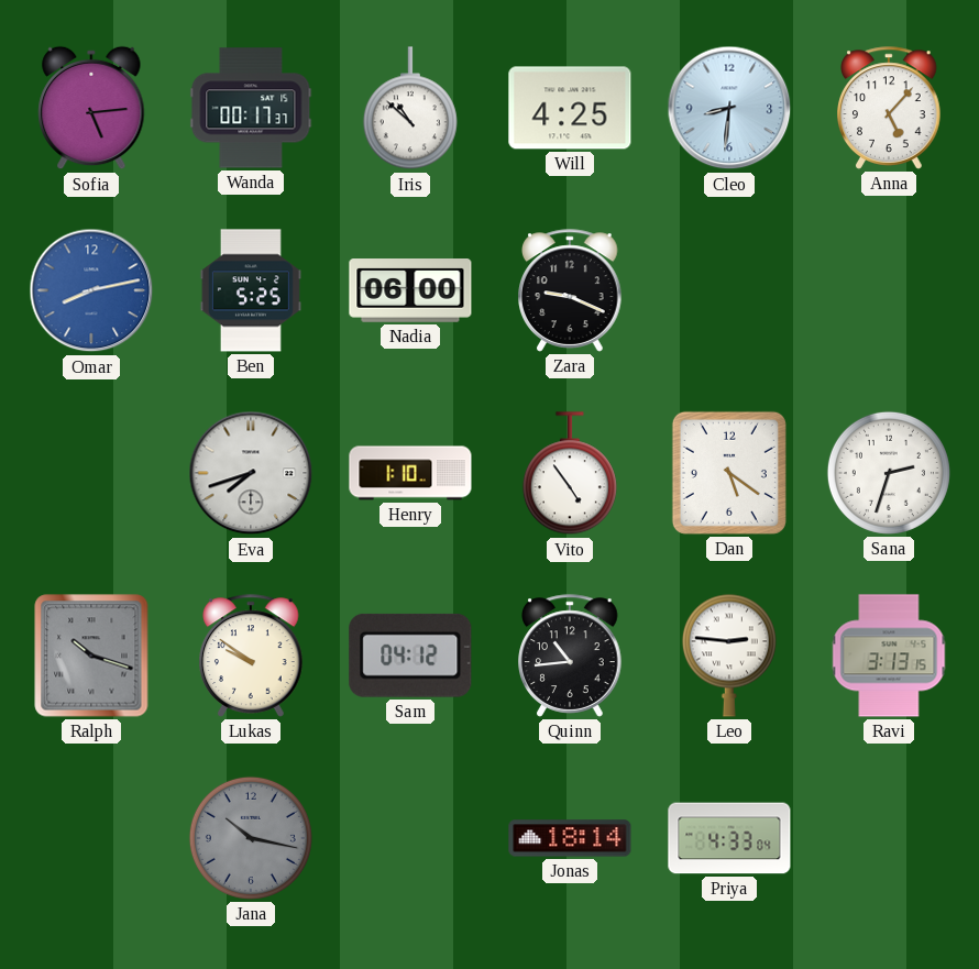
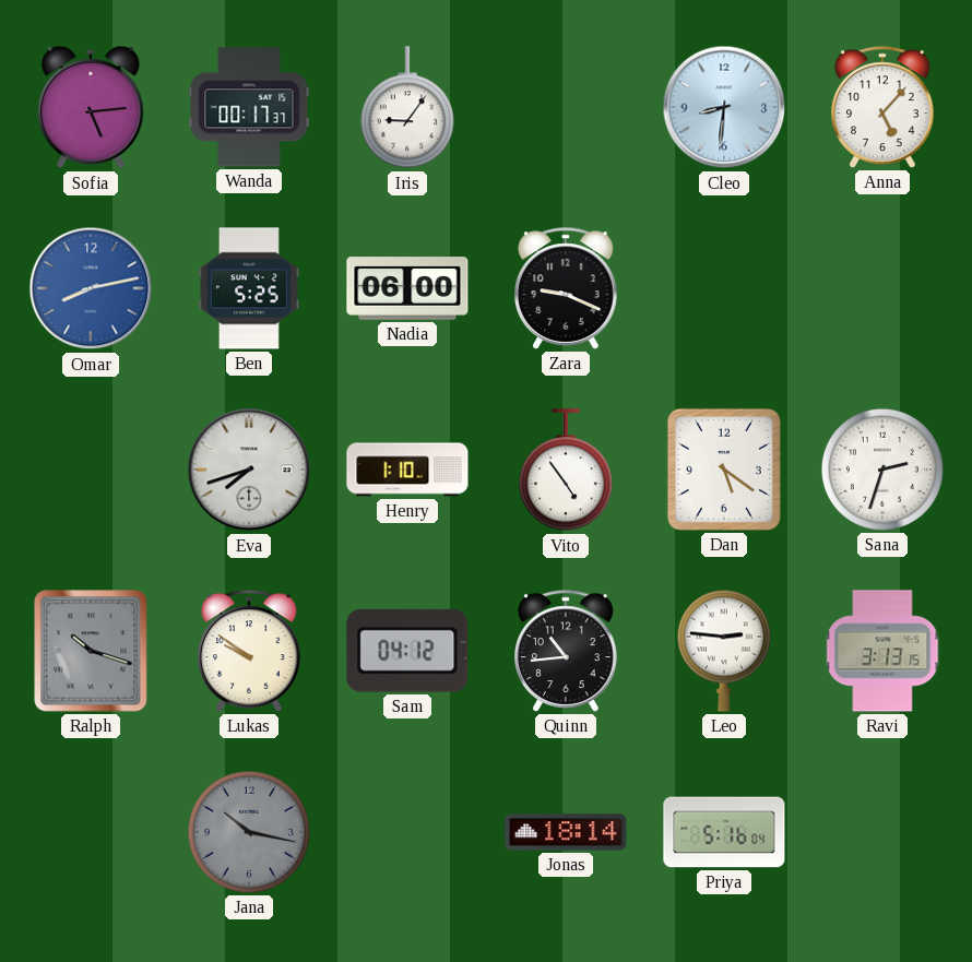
Iris: 10:52 -> 9:06 (407, 108)
Will: 4:25 -> none (570, 108)
Priya: 4:33 -> 5:16 (724, 832)
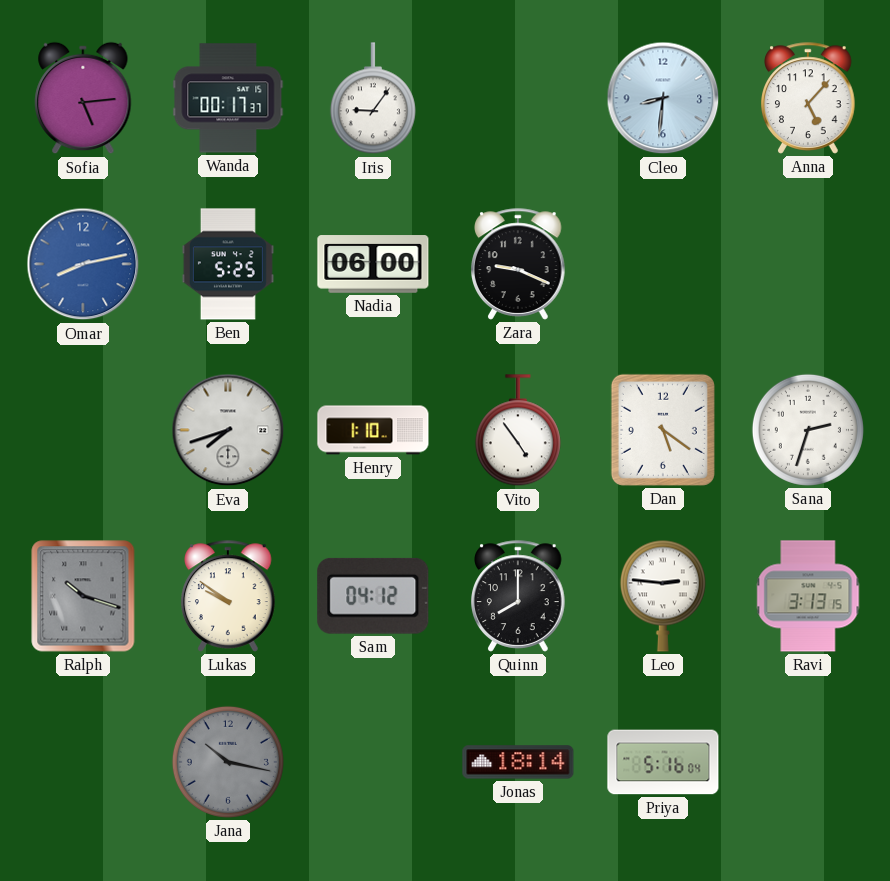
Quinn: 10:44 -> 8:00 (518, 596)
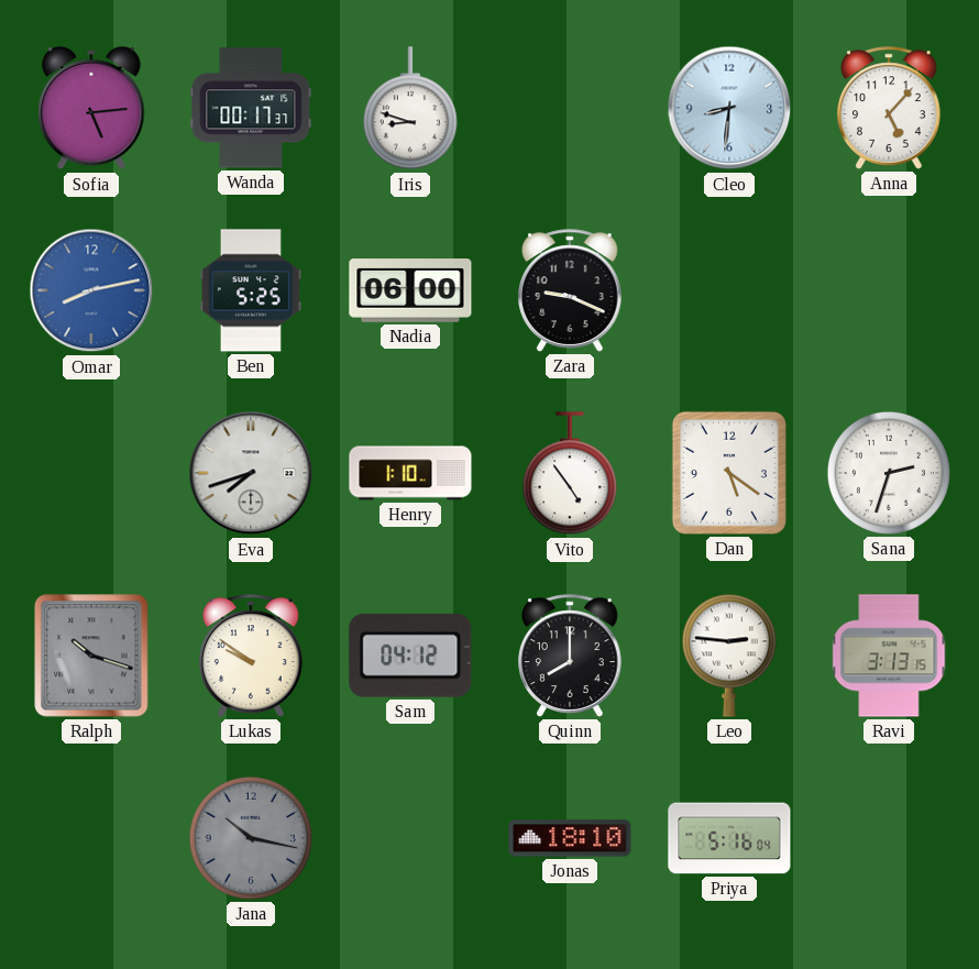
Iris: 9:06 -> 8:48 (410, 109)
Jonas: 18:14 -> 18:10 (570, 838)
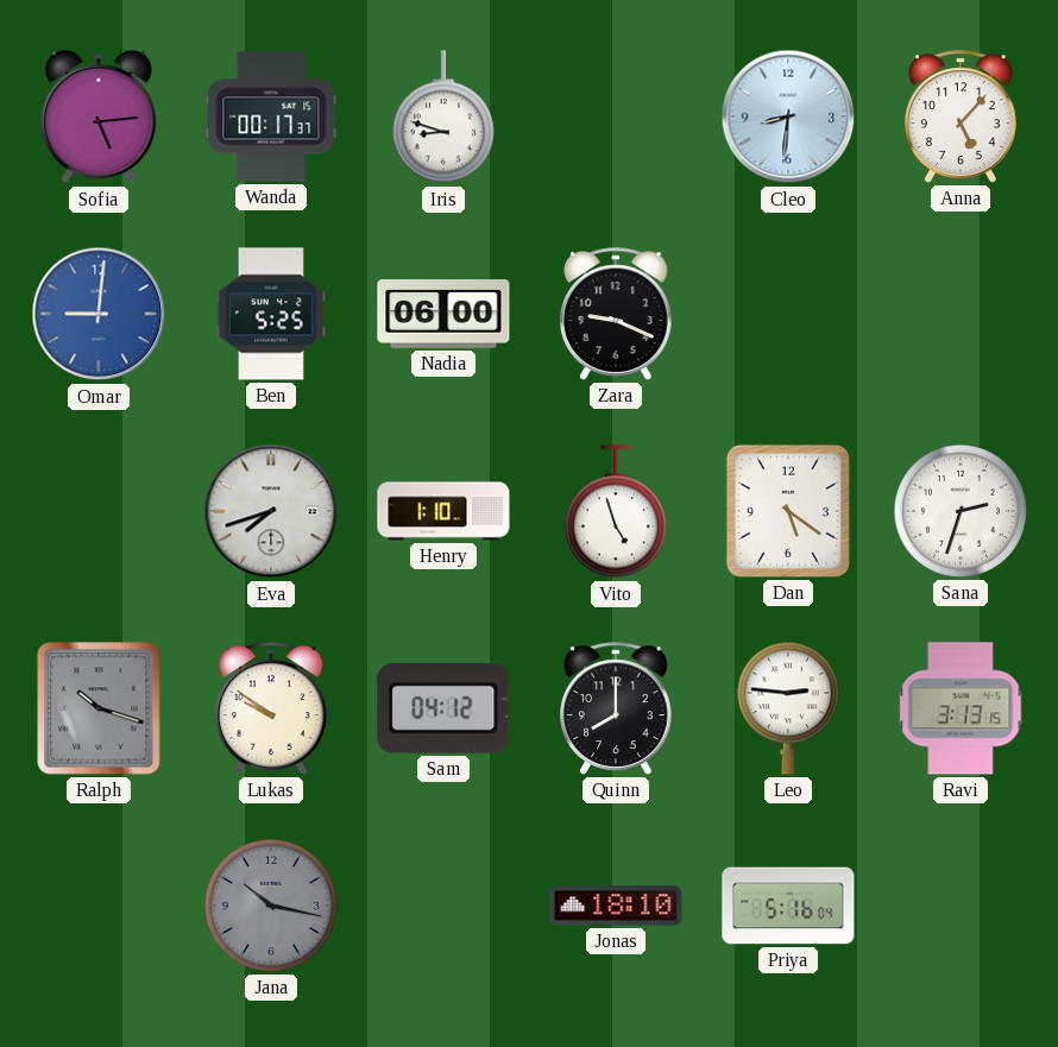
Omar: 8:13 -> 9:01 (99, 314)
Vito: 4:54 -> 4:57 (616, 512)
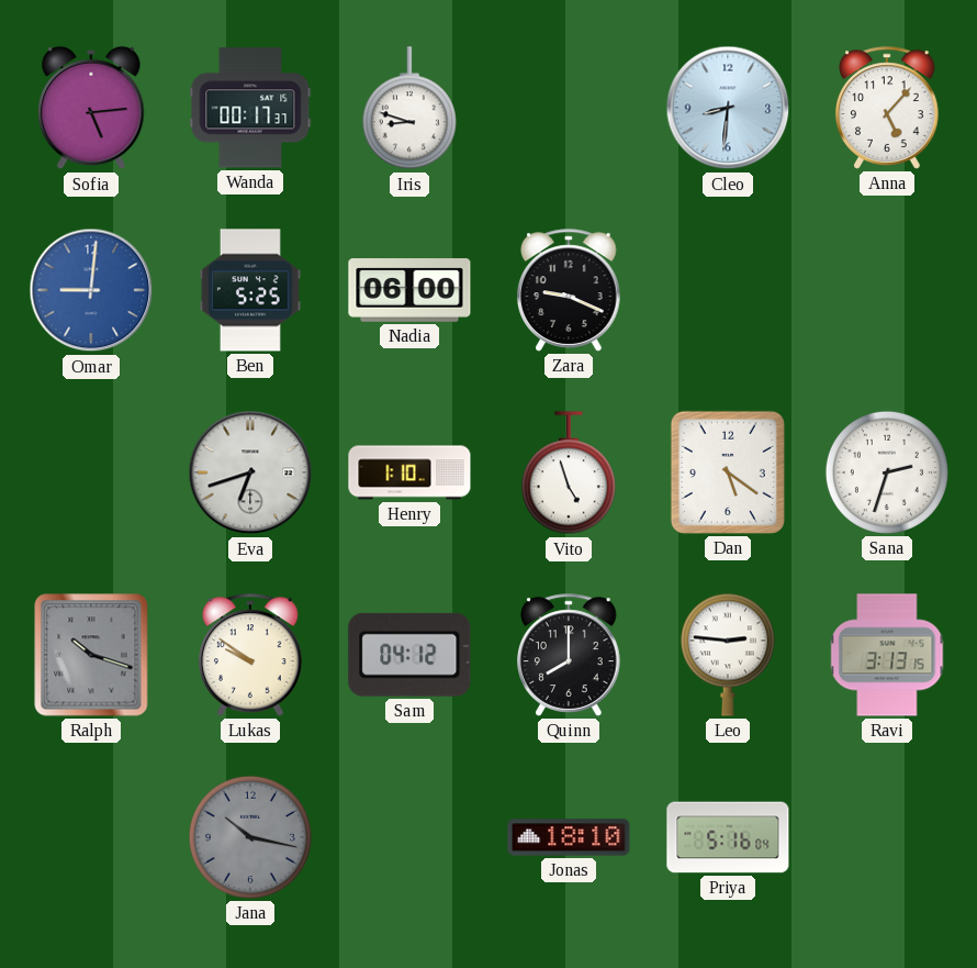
Eva: 7:42 -> 6:42 (250, 472)
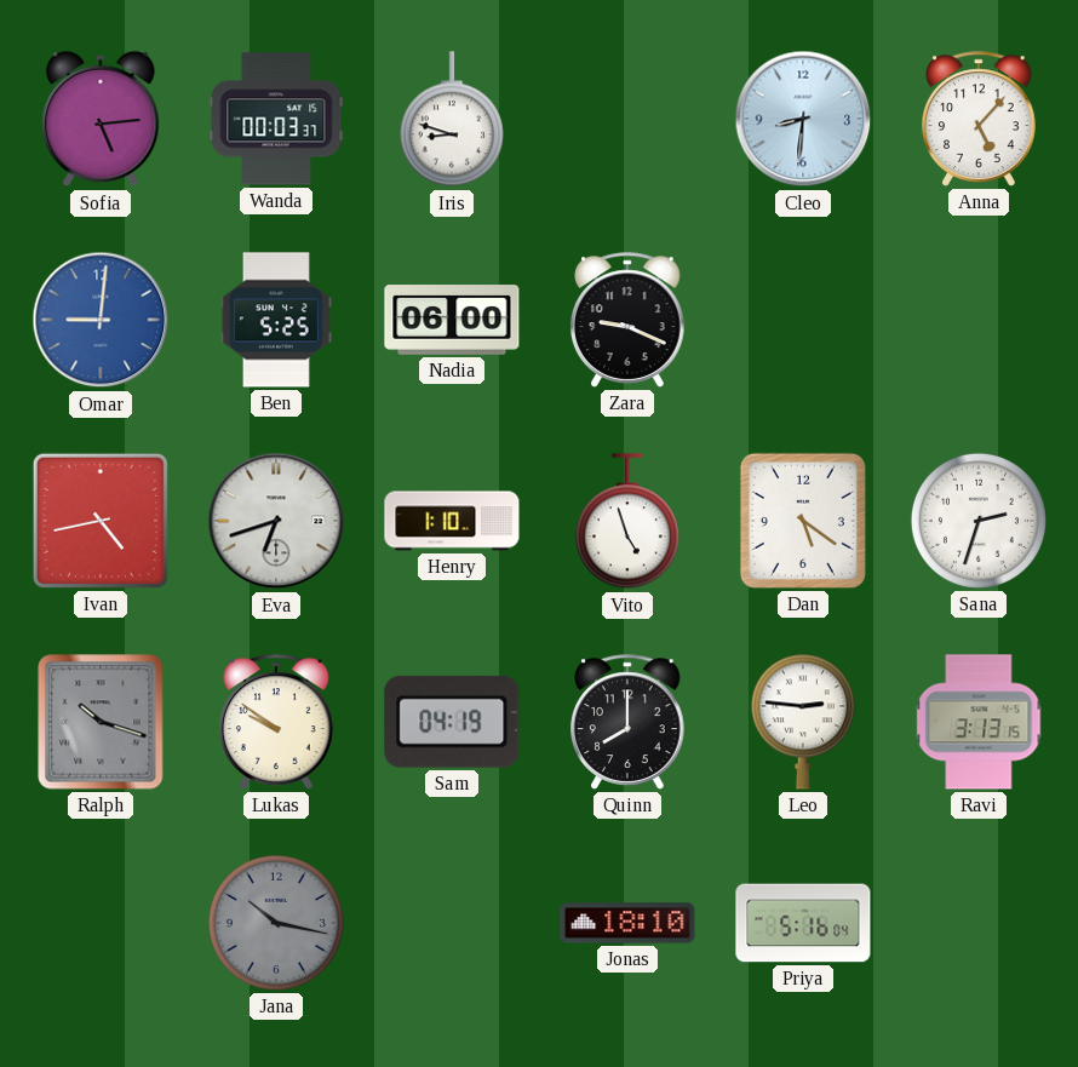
Wanda: 00:17 -> 00:03 (276, 119)
Ivan: none -> 4:43 (101, 521)
Sam: 04:12 -> 04:19 (452, 722)
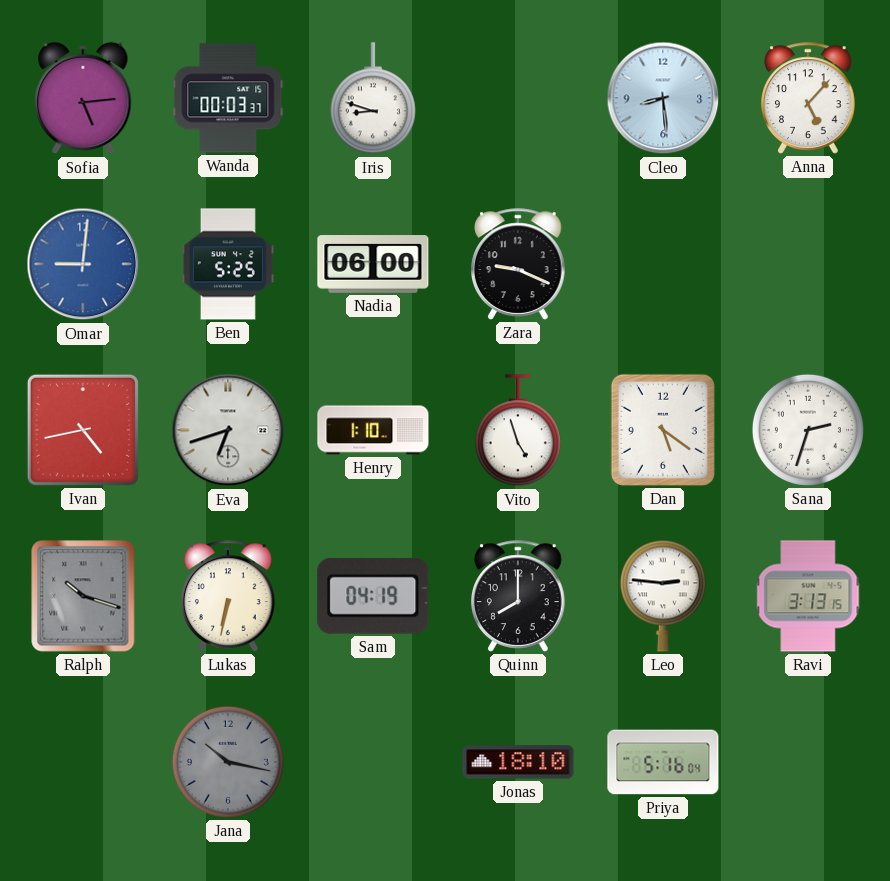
Cleo: 8:31 -> 8:29 (663, 98)
Lukas: 9:51 -> 6:32 (228, 596)
